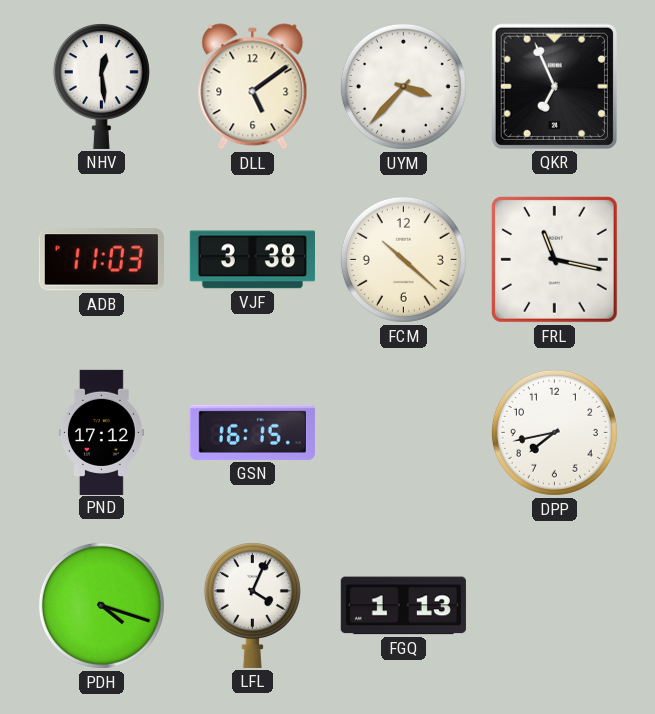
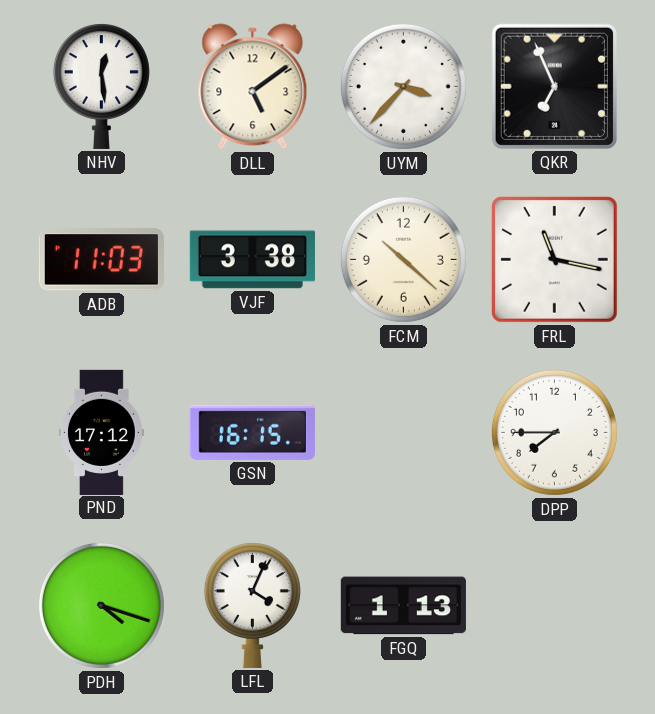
DPP: 7:43 -> 7:45 (554, 432)
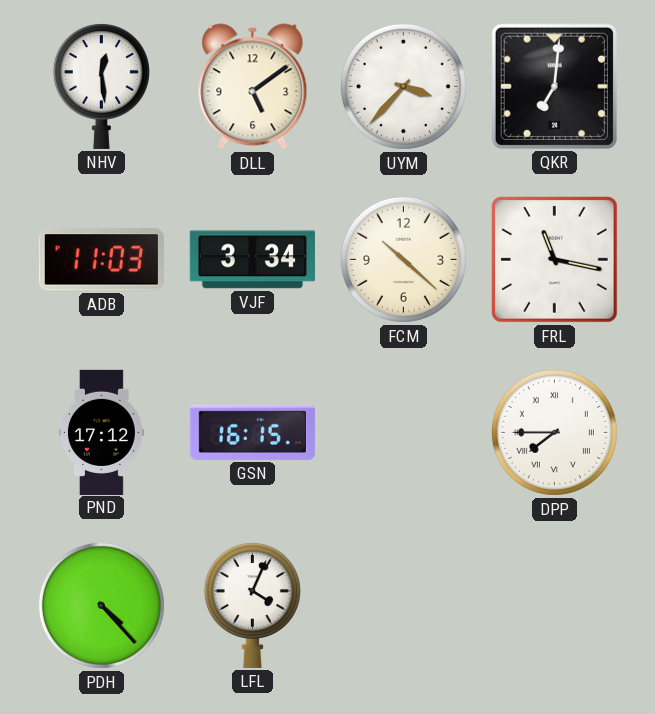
QKR: 6:56 -> 7:01 (554, 86)
VJF: 3:38 -> 3:34 (252, 260)
DPP numerals: Arabic -> Roman (554, 432)
PDH: 4:18 -> 4:23 (101, 605)
FGQ: 1:13 -> none (403, 606)
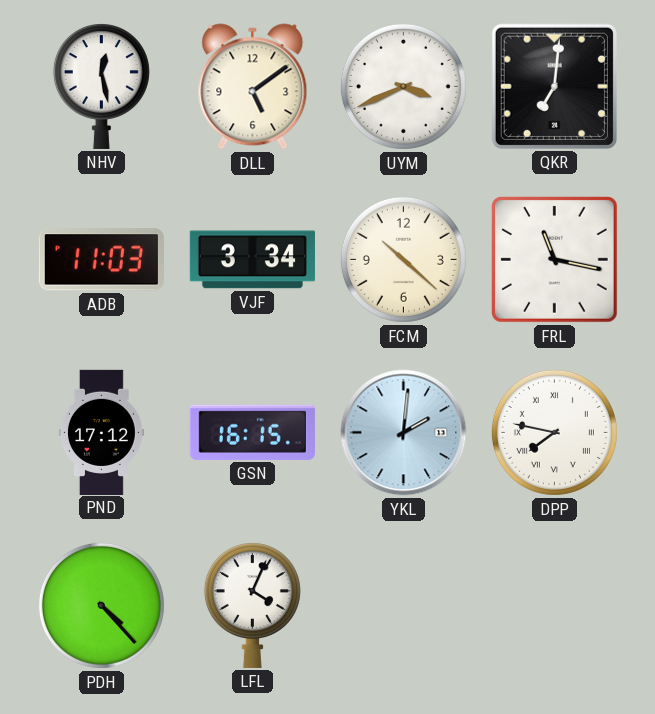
NHV: 12:29 -> 12:28 (101, 87)
UYM: 3:37 -> 3:41 (403, 86)
YKL: none -> 2:01 (404, 433)
DPP: 7:45 -> 7:47 (554, 432)
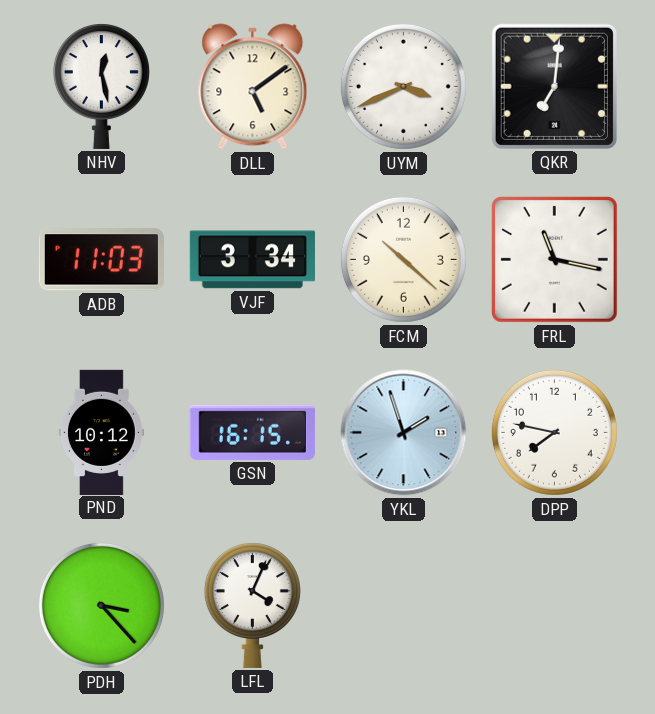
PND: 17:12 -> 10:12 (101, 432)
YKL: 2:01 -> 1:57 (404, 433)
DPP numerals: Roman -> Arabic (554, 432)
PDH: 4:23 -> 3:23 (101, 605)
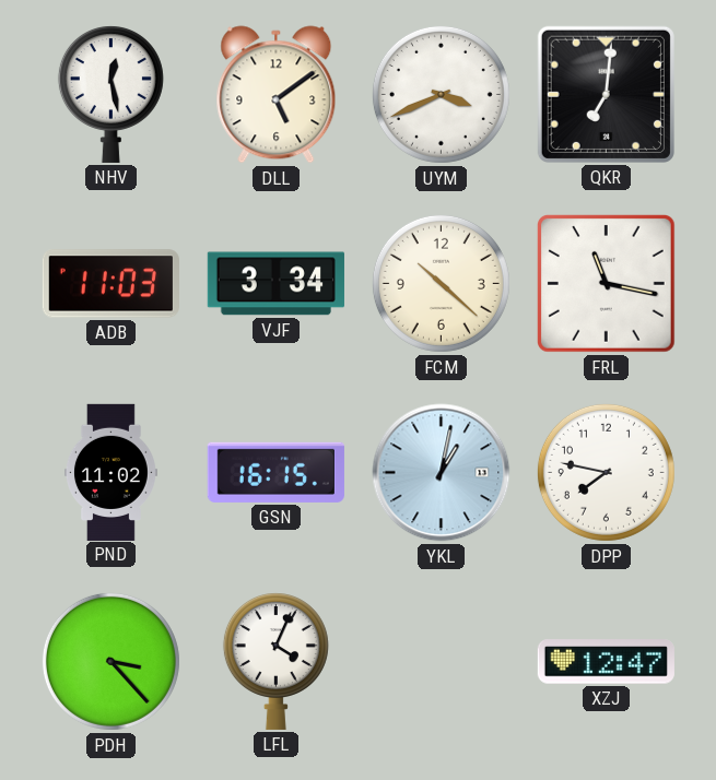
PND: 10:12 -> 11:02 (110, 472)
YKL: 1:57 -> 1:02 (442, 473)
XZJ: none -> 12:47 (606, 662)
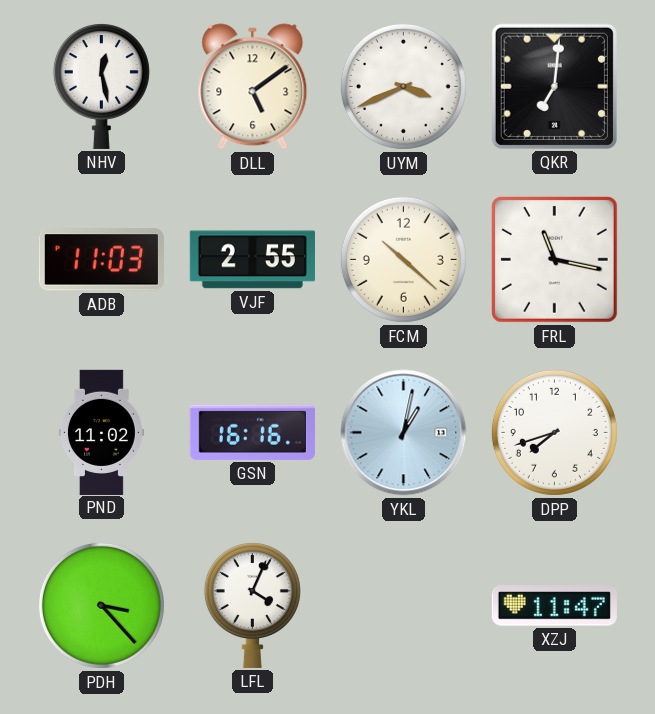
VJF: 3:34 -> 2:55 (252, 260)
GSN: 16:15 -> 16:16 (252, 432)
DPP: 7:47 -> 7:42 (554, 432)
XZJ: 12:47 -> 11:47 (554, 606)
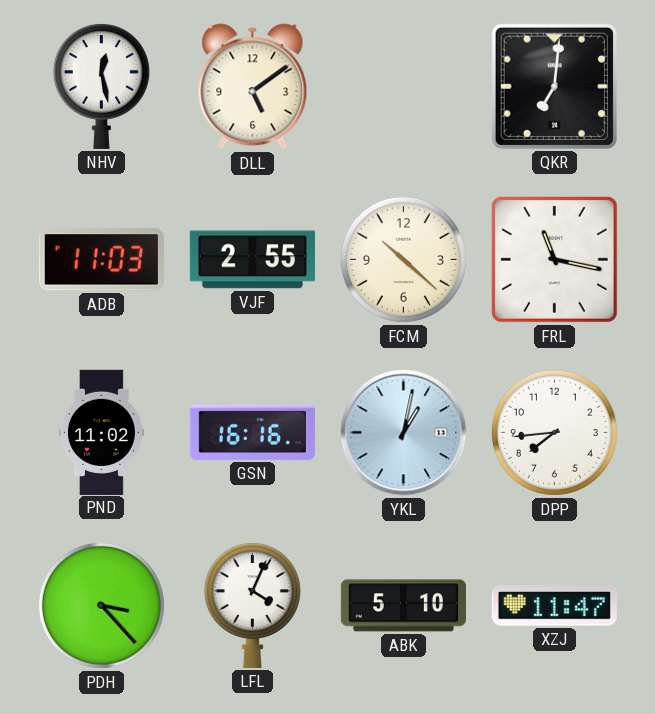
UYM: 3:41 -> none (403, 86)
DPP: 7:42 -> 7:44 (554, 432)
ABK: none -> 5:10 (403, 606)
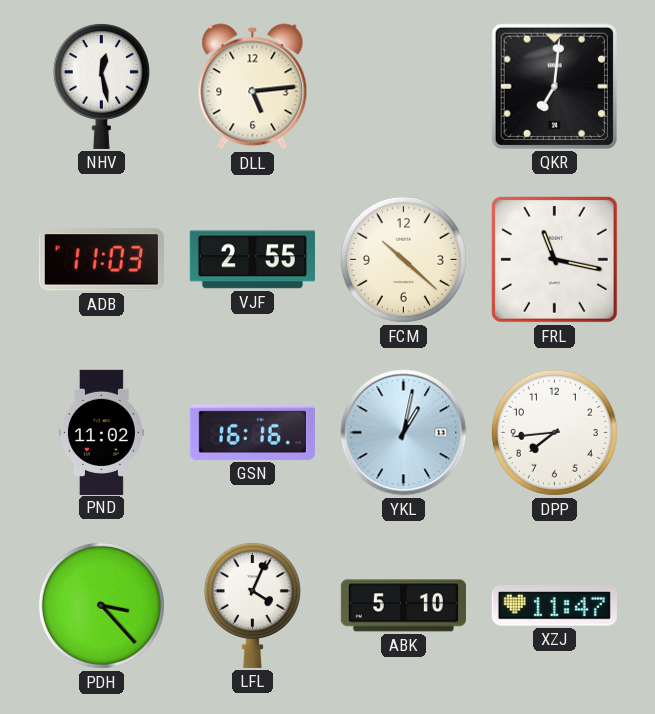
DLL: 5:09 -> 5:14 (253, 87)
